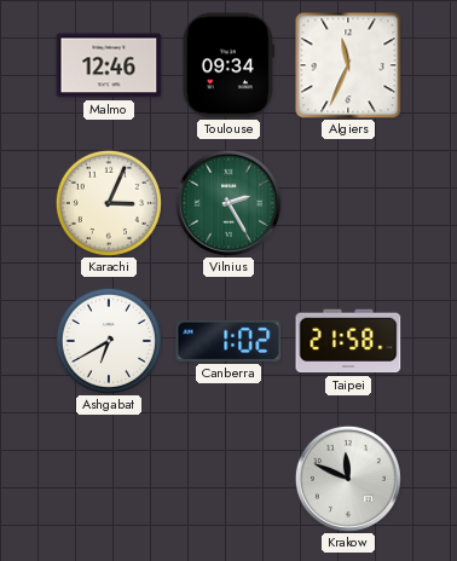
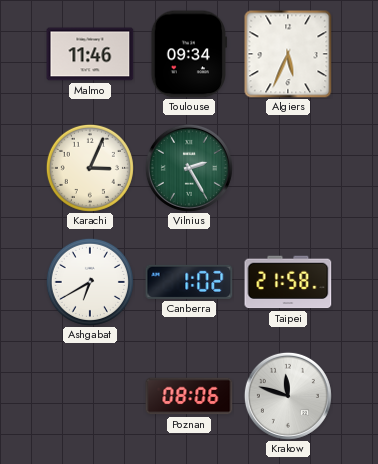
Malmo: 12:46 -> 11:46 (90, 54)
Algiers: 11:34 -> 5:34 (288, 54)
Poznan: none -> 08:06 (189, 396)
Krakow: 11:49 -> 11:48 (288, 396)
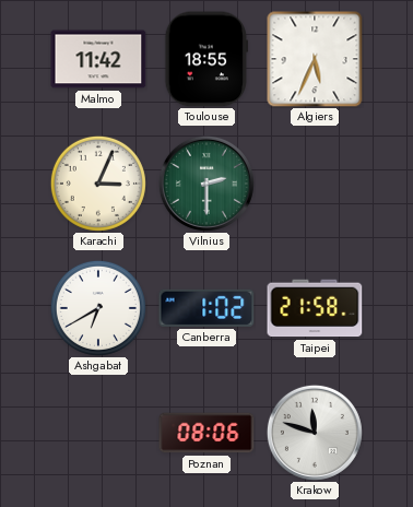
Malmo: 11:46 -> 11:42 (98, 59)
Toulouse: 09:34 -> 18:55 (205, 59)
Vilnius: 2:25 -> 2:30 (206, 184)
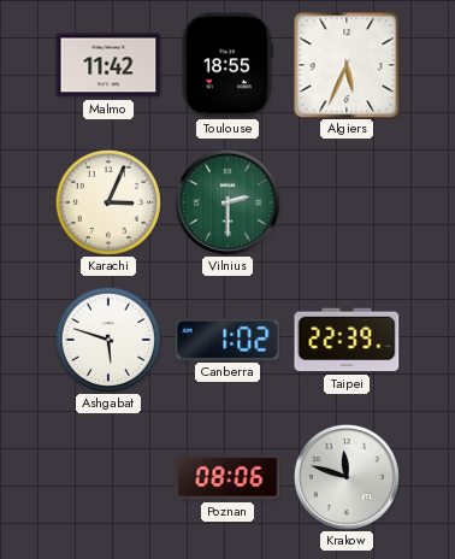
Ashgabat: 6:40 -> 5:48 (108, 340)
Taipei: 21:58 -> 22:39 (347, 340)
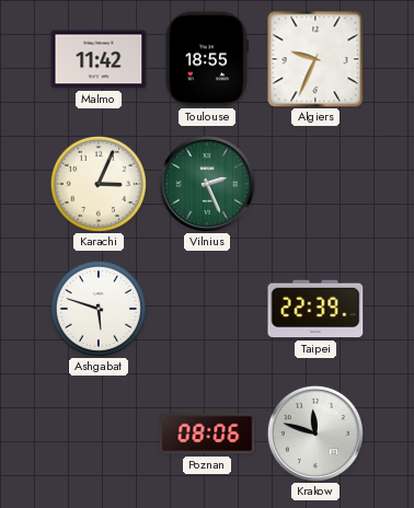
Algiers: 5:34 -> 9:34 (315, 59)
Vilnius: 2:30 -> 2:26 (207, 184)
Canberra: 1:02 -> none (227, 340)
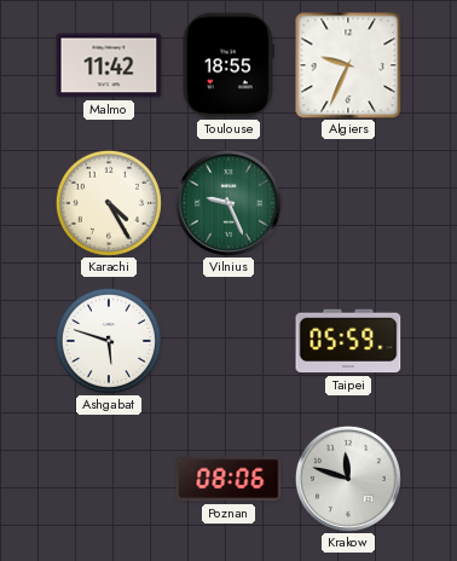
Karachi: 3:04 -> 4:25 (109, 203)
Vilnius: 2:26 -> 9:26 (228, 203)
Taipei: 22:39 -> 05:59 (348, 341)
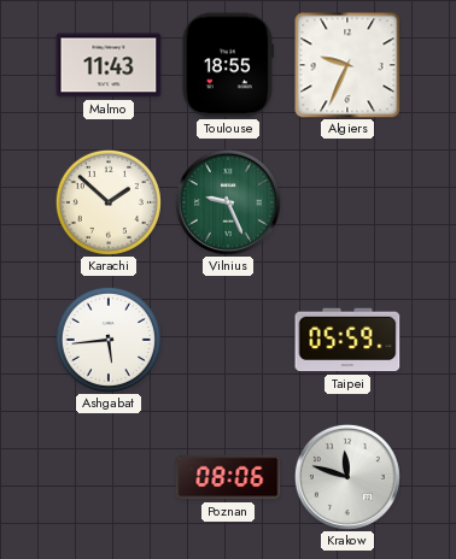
Malmo: 11:42 -> 11:43 (109, 65)
Karachi: 4:25 -> 1:52 (109, 202)
Ashgabat: 5:48 -> 5:44 (109, 340)
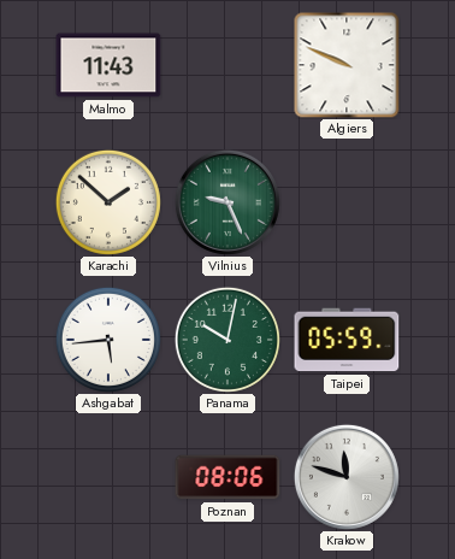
Toulouse: 18:55 -> none (227, 65)
Algiers: 9:34 -> 9:49 (347, 65)
Panama: none -> 10:02 (227, 340)
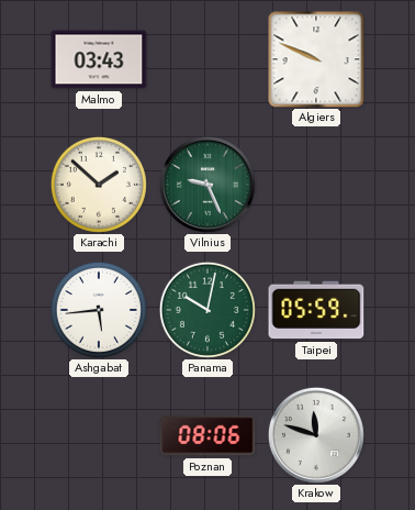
Malmo: 11:43 -> 03:43 (99, 59)
